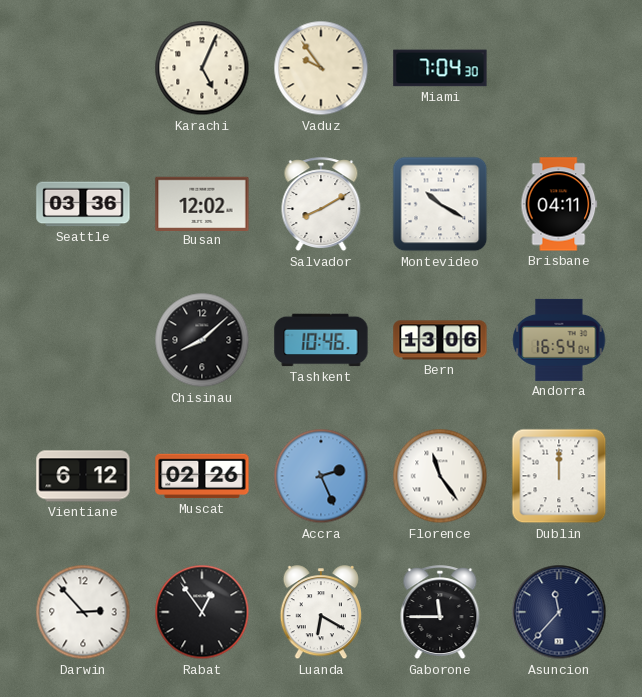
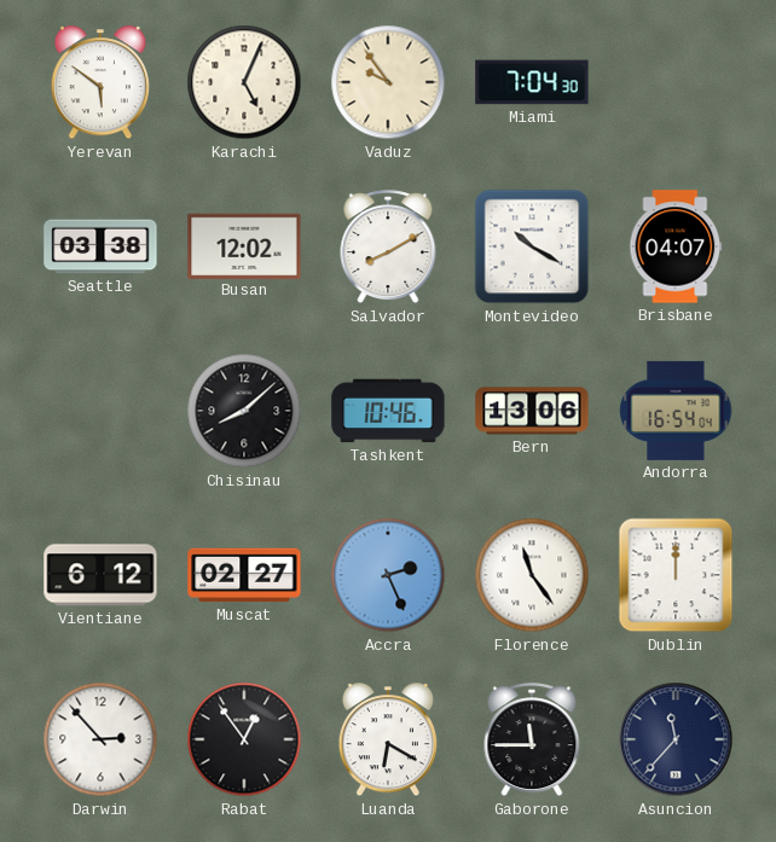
Yerevan: none -> 5:51 (100, 83)
Seattle: 03:36 -> 03:38 (100, 246)
Brisbane: 04:11 -> 04:07 (676, 246)
Muscat: 02:26 -> 02:27 (244, 575)
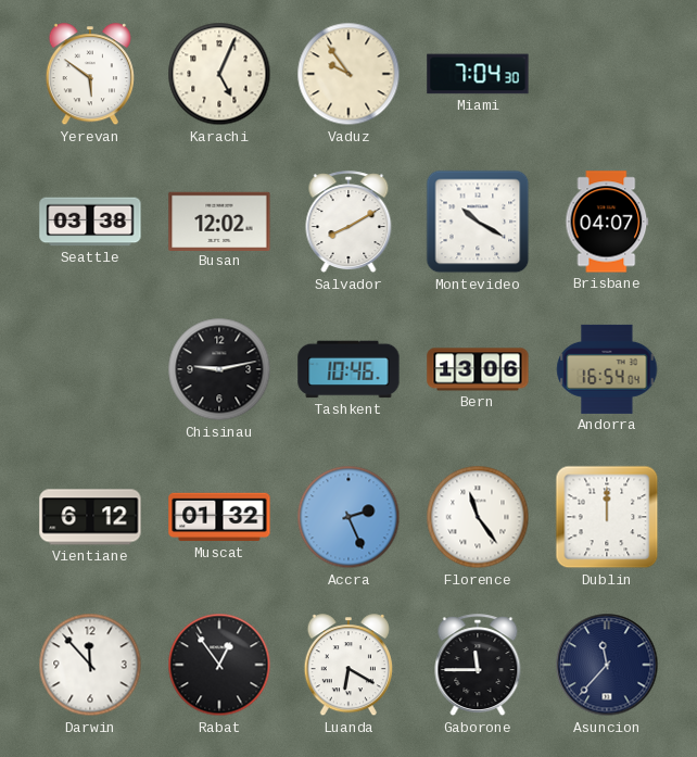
Chisinau: 8:08 -> 9:13 (219, 369)
Muscat: 02:27 -> 01:32 (219, 517)
Darwin: 2:53 -> 11:53 (90, 665)
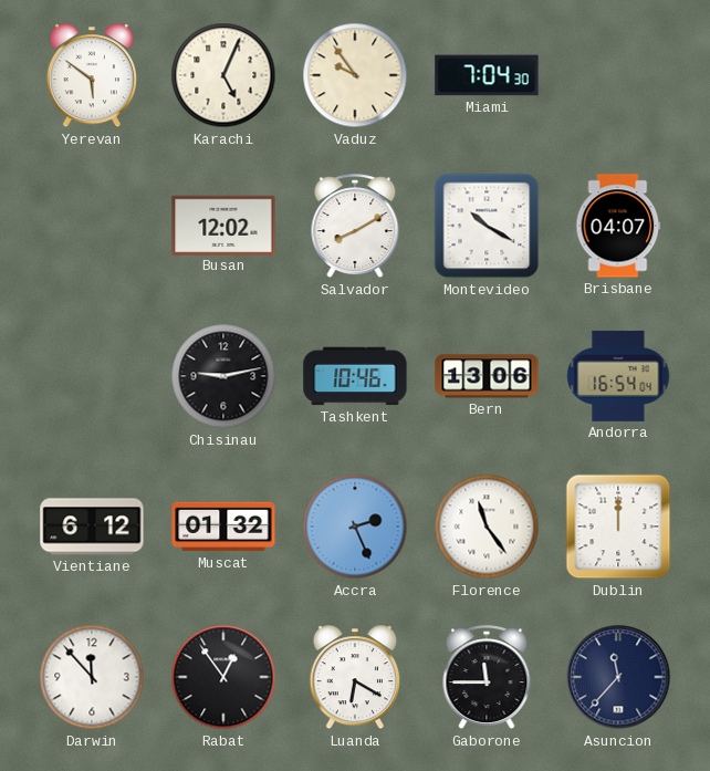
Seattle: 03:38 -> none (90, 222)
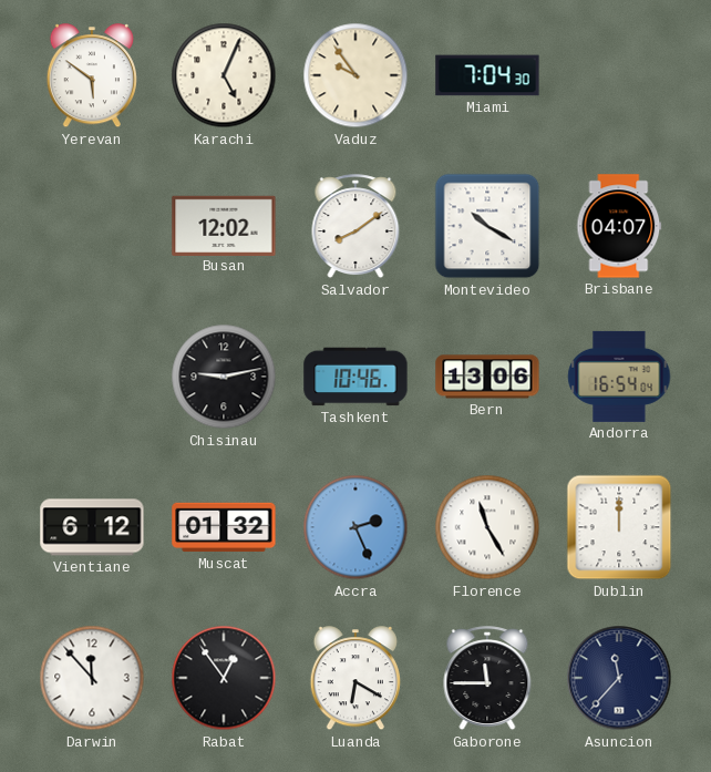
Salvador: 8:10 -> 8:09 (355, 227)
Florence: 11:24 -> 11:25 (487, 527)
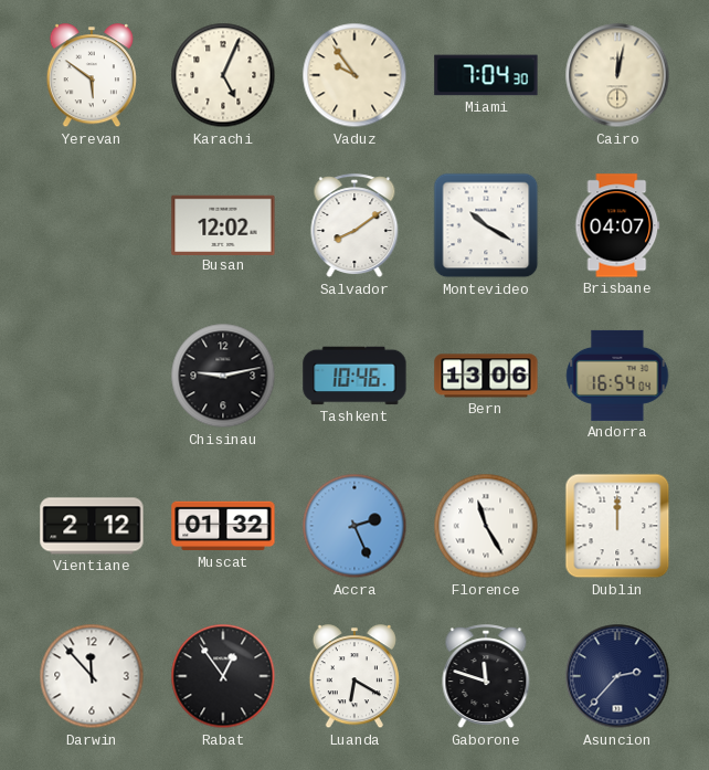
Cairo: none -> 12:02 (617, 75)
Vientiane: 6:12 -> 2:12 (92, 526)
Gaborone: 11:45 -> 11:48 (486, 677)
Asuncion: 11:37 -> 2:37 (617, 676)
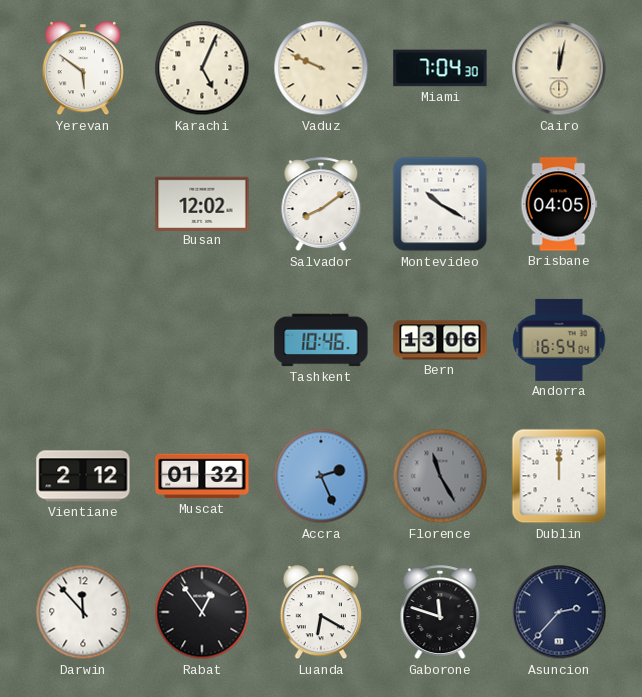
Vaduz: 9:54 -> 9:49 (321, 68)
Brisbane: 04:07 -> 04:05 (559, 204)
Chisinau: 9:13 -> none (223, 376)
Florence dial: white -> grey (440, 476)
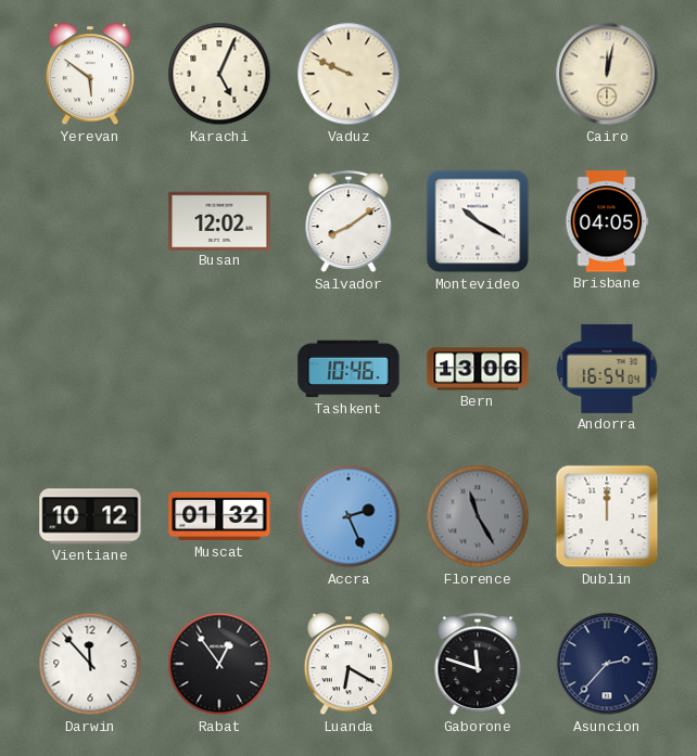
Miami: 7:04 -> none (440, 68)
Vientiane: 2:12 -> 10:12 (90, 516)
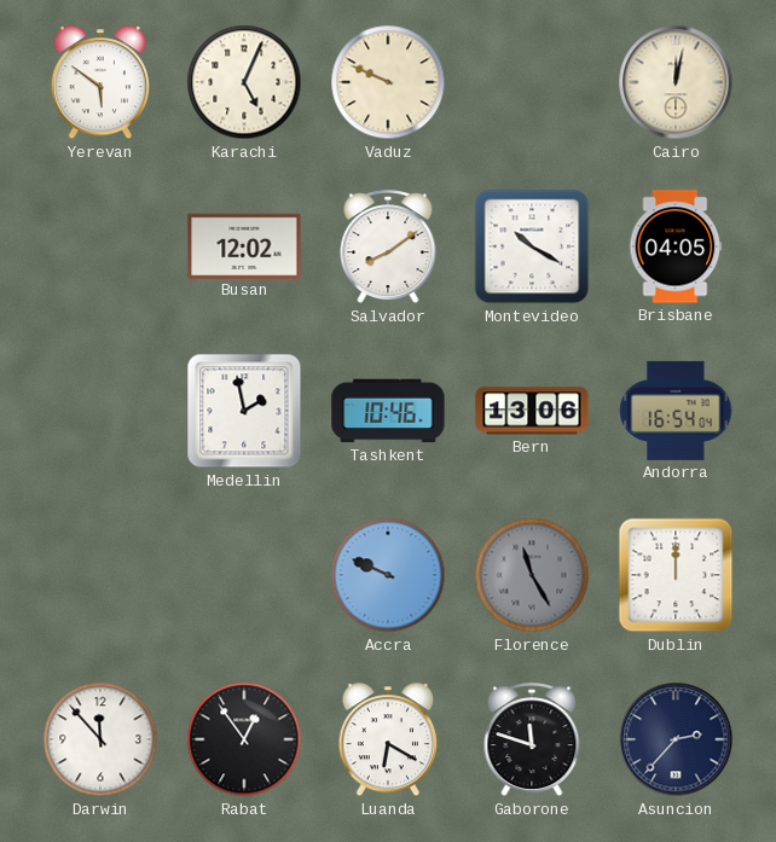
Medellin: none -> 1:58 (244, 411)
Vientiane: 10:12 -> none (90, 516)
Muscat: 01:32 -> none (219, 516)
Accra: 2:26 -> 9:49 (388, 575)
